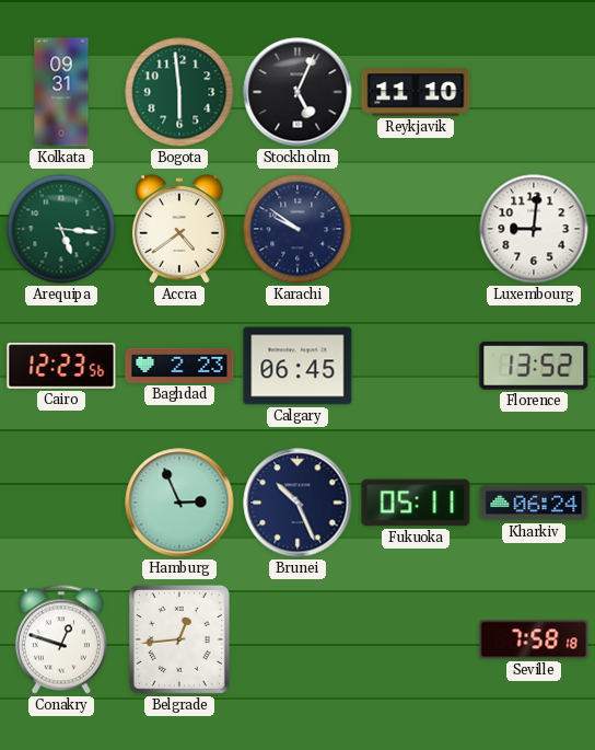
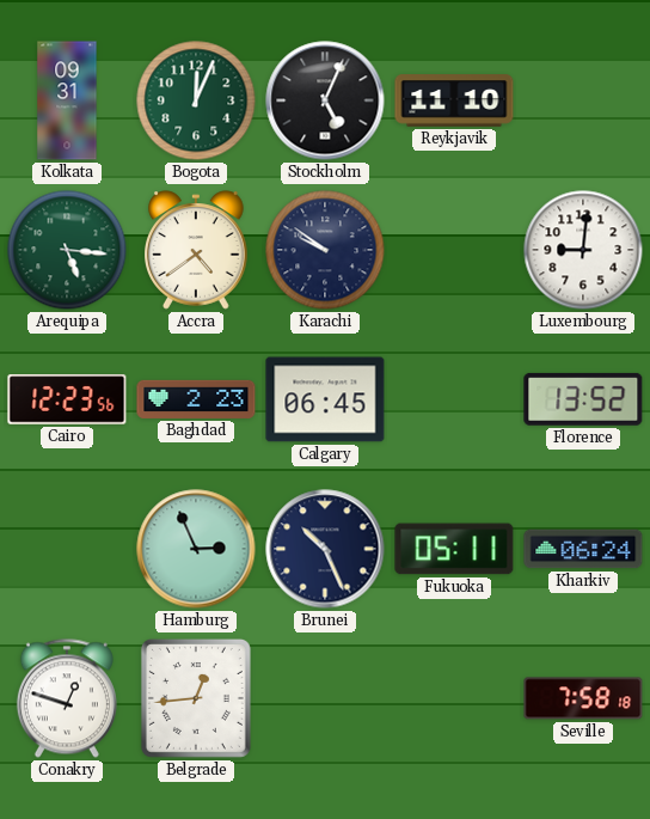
Bogota: 5:59 -> 12:04 (196, 100)
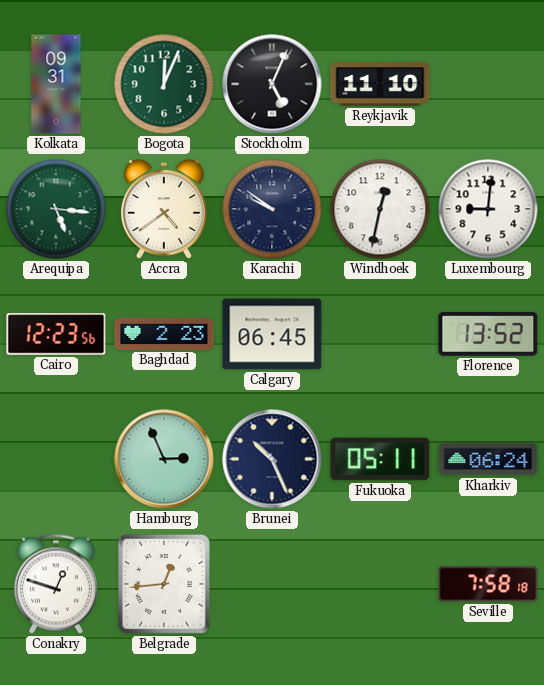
Windhoek: none -> 12:32 (380, 209)
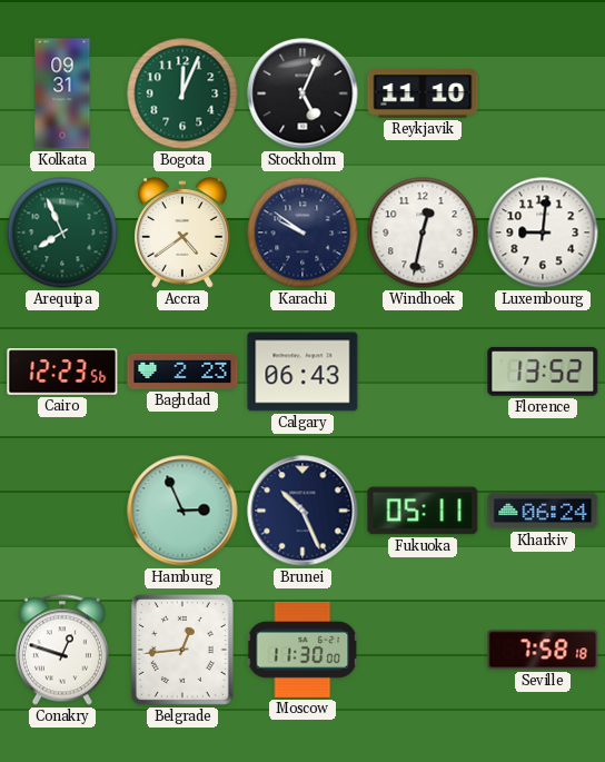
Arequipa: 5:16 -> 7:56 (62, 232)
Calgary: 06:45 -> 06:43 (302, 372)
Moscow: none -> 11:30 (302, 650)
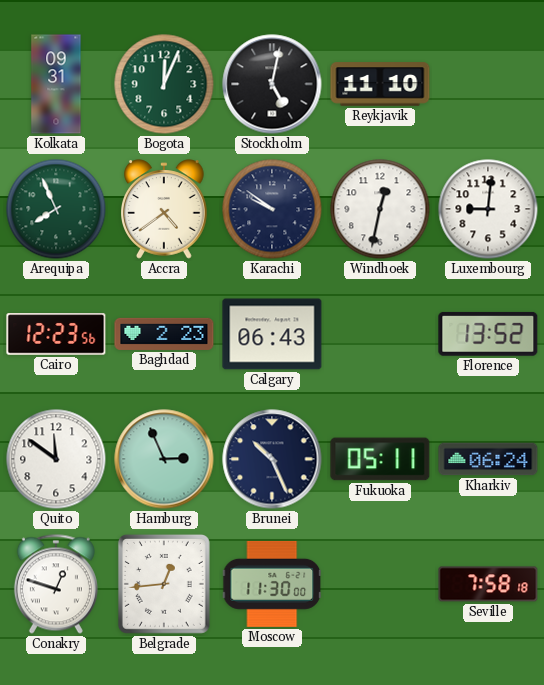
Stockholm: 5:04 -> 5:02 (272, 84)
Quito: none -> 11:51 (56, 459)
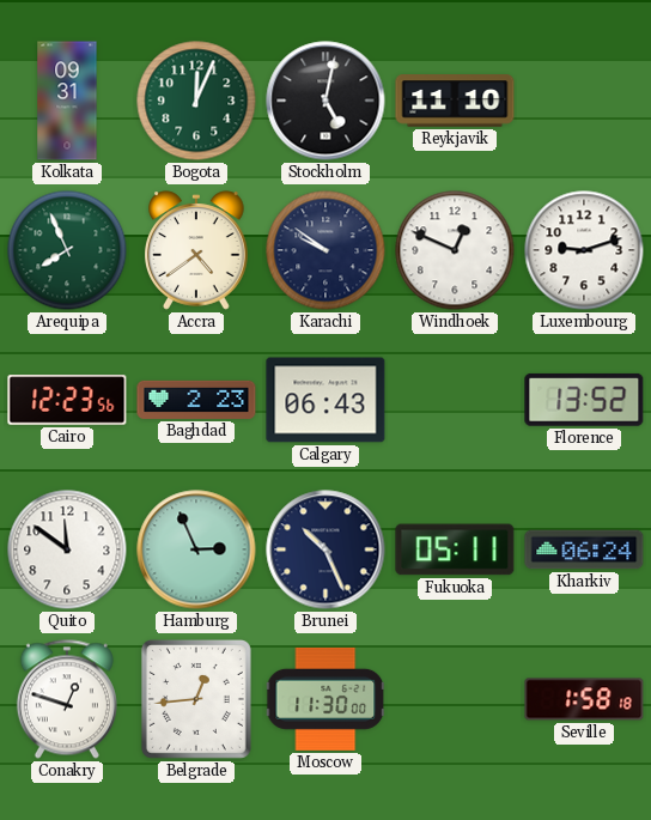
Windhoek: 12:32 -> 12:49 (455, 250)
Luxembourg: 9:01 -> 9:12 (584, 250)
Seville: 7:58 -> 1:58 (584, 699)
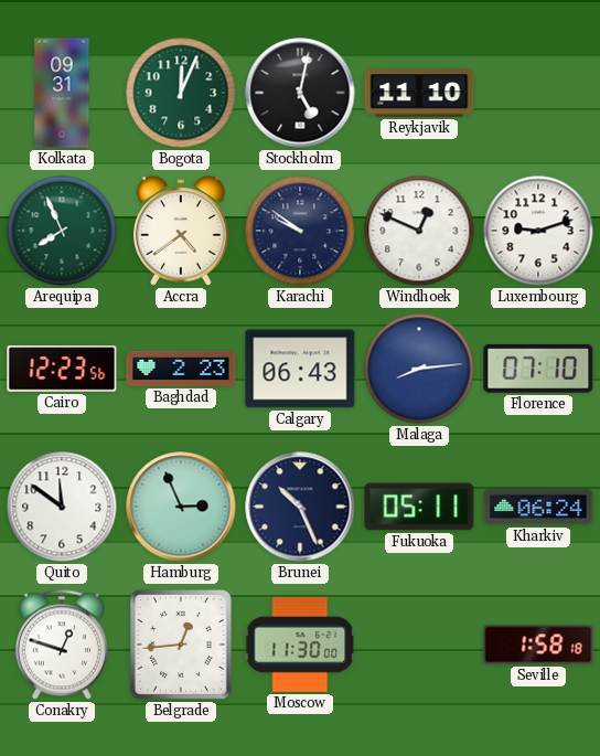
Malaga: none -> 8:14 (419, 369)
Florence: 13:52 -> 07:10 (538, 369)
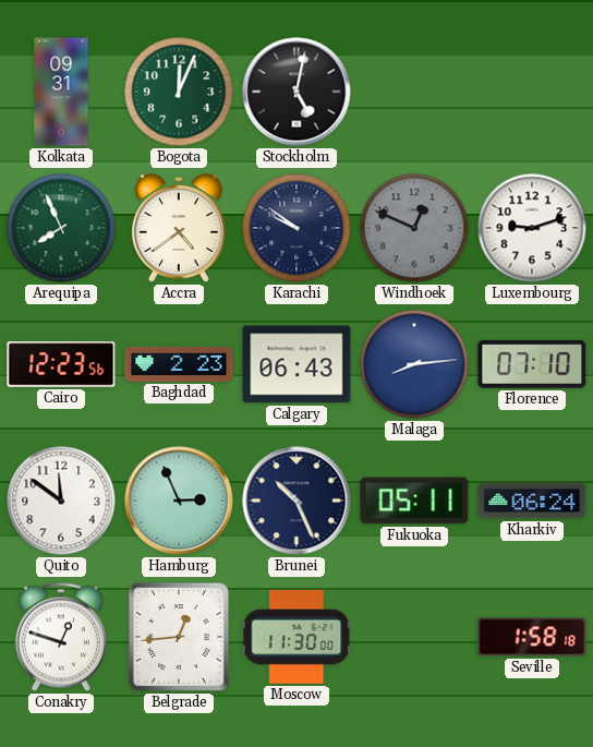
Reykjavik: 11:10 -> none (419, 93)
Windhoek dial: white -> grey (414, 228)
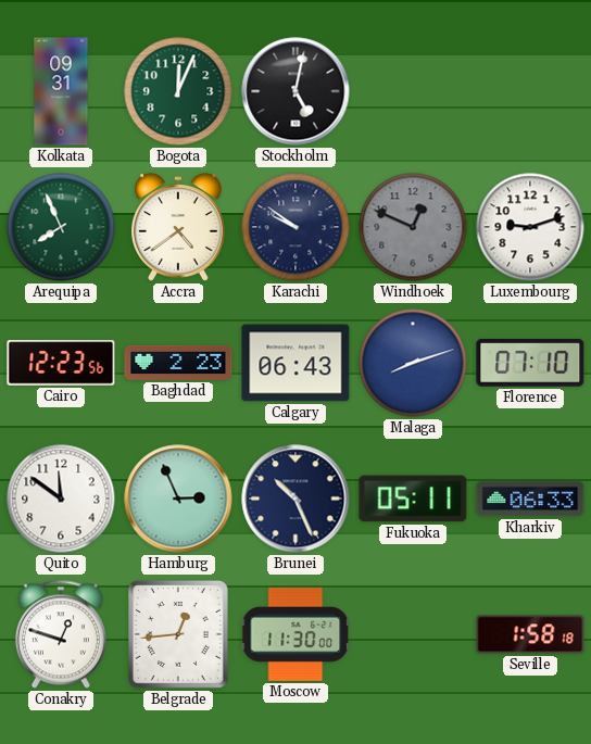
Malaga: 8:14 -> 8:12 (413, 363)
Kharkiv: 06:24 -> 06:33 (530, 499)
